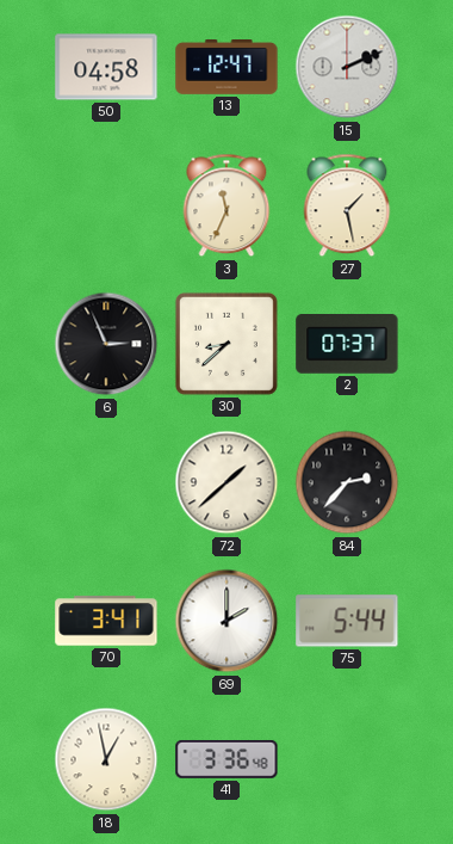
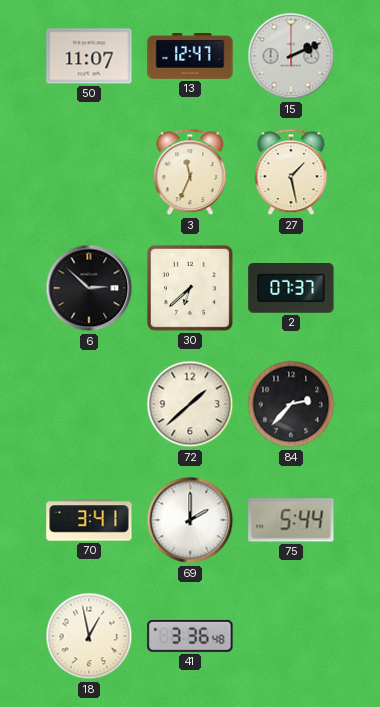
50: 04:58 -> 11:07 (89, 56)
6: 2:56 -> 2:52 (89, 288)
30: 8:38 -> 6:38 (190, 288)
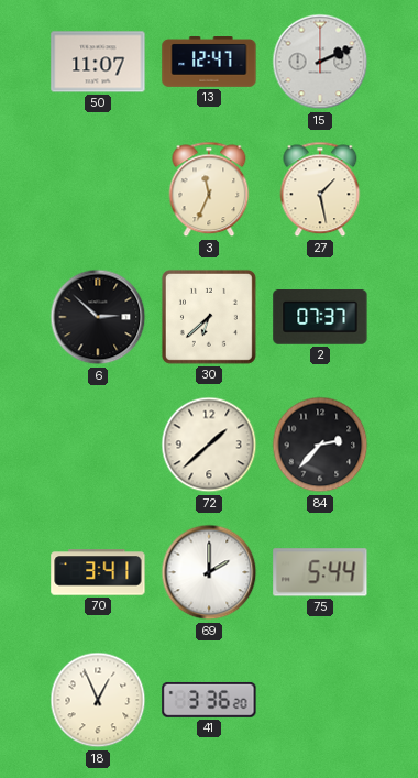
18: 12:58 -> 12:56 (98, 700)
41: 3:36:48 -> 3:36:20 (209, 700)
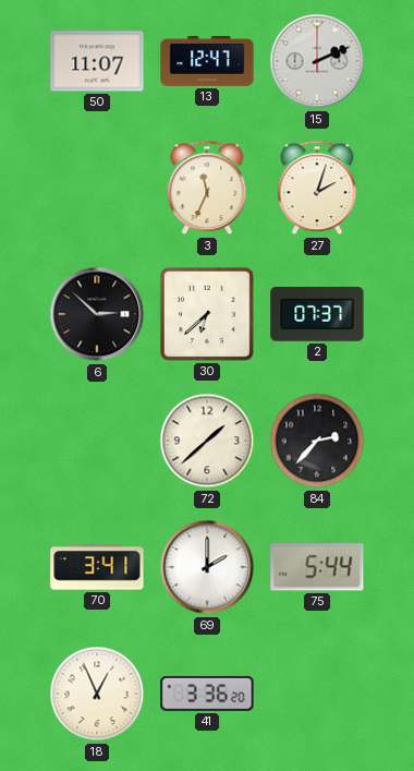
27: 1:28 -> 2:03 (317, 188)
